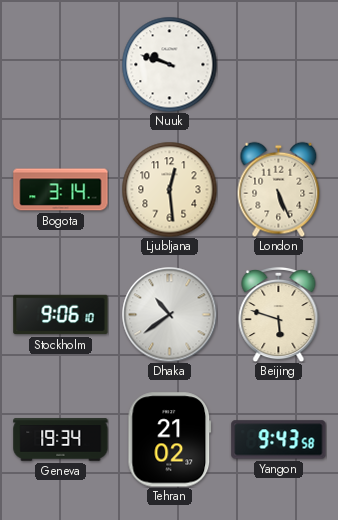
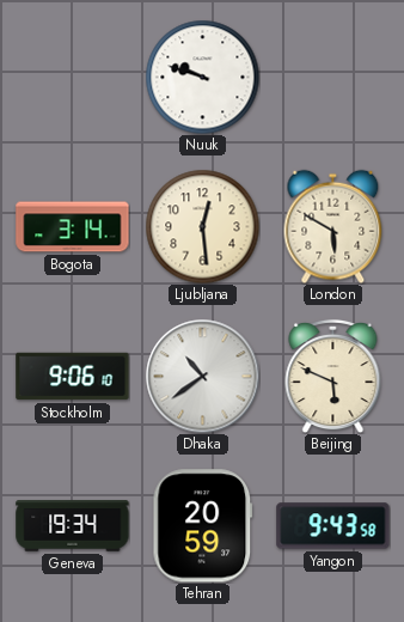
London: 5:26 -> 5:50 (333, 226)
Beijing: 5:48 -> 5:49 (333, 376)
Tehran: 21:02 -> 20:59 (203, 526)
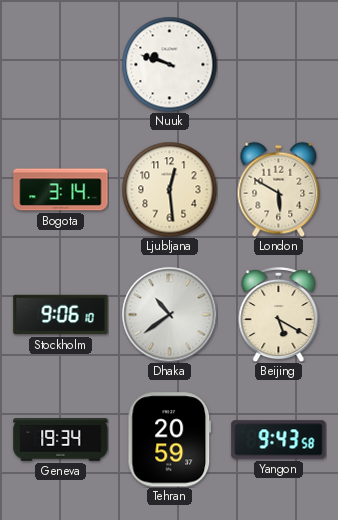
Beijing: 5:49 -> 5:20 (279, 314)
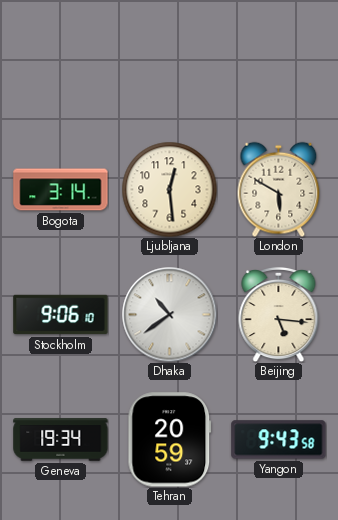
Nuuk: 9:48 -> none (169, 64)
Beijing: 5:20 -> 5:16 (279, 314)
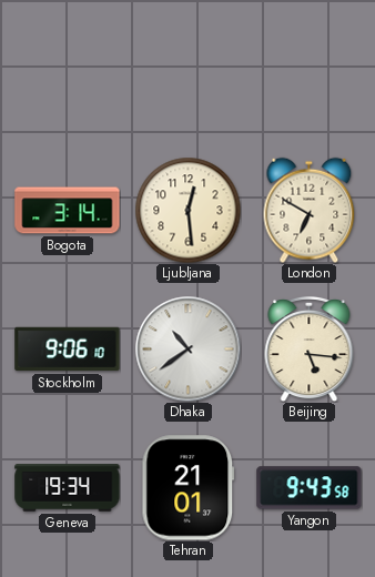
London: 5:50 -> 6:50 (310, 210)
Tehran: 20:59 -> 21:01 (189, 488)
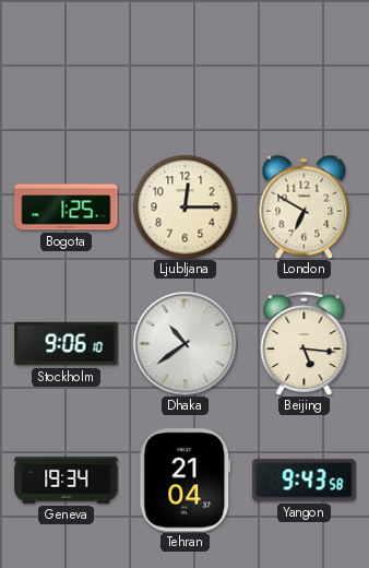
Bogota: 3:14 -> 1:25 (67, 208)
Ljubljana: 12:29 -> 12:15 (184, 206)
Tehran: 21:01 -> 21:04 (186, 481)
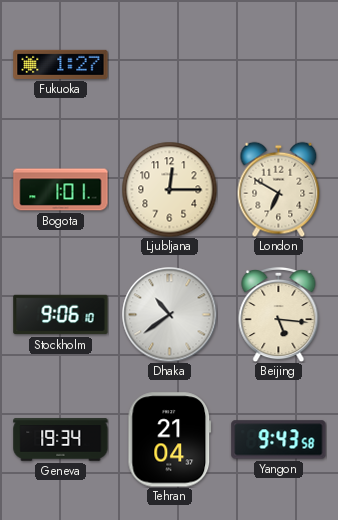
Fukuoka: none -> 1:27 (61, 64)
Bogota: 1:25 -> 1:01 (61, 190)
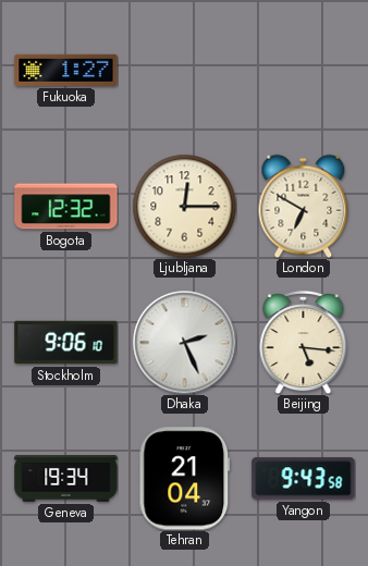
Bogota: 1:01 -> 12:32 (66, 207)
Dhaka: 10:39 -> 2:26 (184, 342)
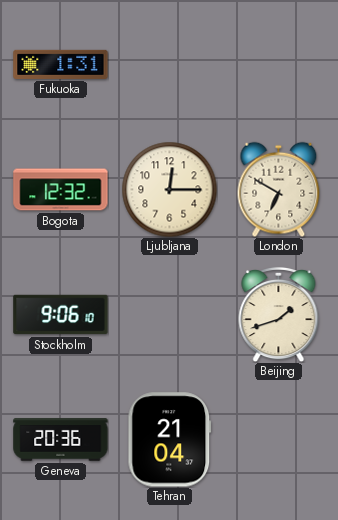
Fukuoka: 1:27 -> 1:31 (61, 64)
Dhaka: 2:26 -> none (184, 342)
Beijing: 5:16 -> 1:42 (279, 314)
Geneva: 19:34 -> 20:36 (61, 440)
Yangon: 9:43 -> none (304, 479)
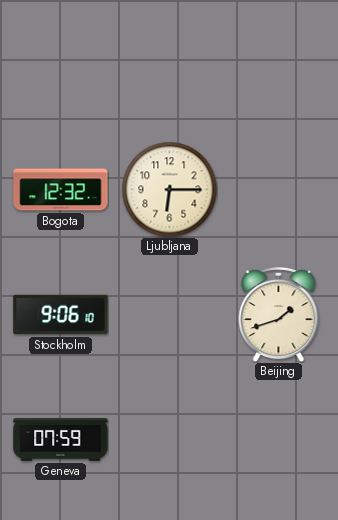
Fukuoka: 1:31 -> none (61, 64)
Ljubljana: 12:15 -> 6:15 (169, 189)
London: 6:50 -> none (279, 189)
Geneva: 20:36 -> 07:59 (61, 440)
Tehran: 21:04 -> none (170, 440)
